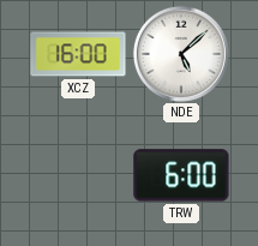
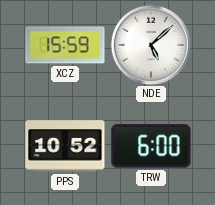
XCZ: 16:00 -> 15:59 (65, 45)
PPS: none -> 10:52 (65, 146)
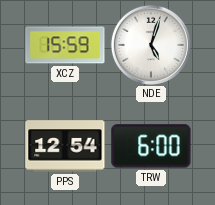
NDE: 5:08 -> 5:03 (151, 45)
PPS: 10:52 -> 12:54 (65, 146)
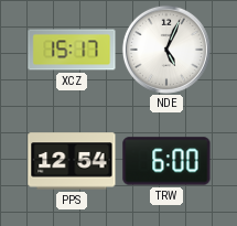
XCZ: 15:59 -> 15:17 (72, 50)
NDE: 5:03 -> 5:04 (166, 50)
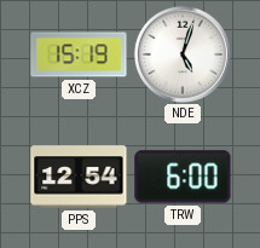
XCZ: 15:17 -> 15:19 (79, 54)
NDE: 5:04 -> 5:03 (183, 54)
